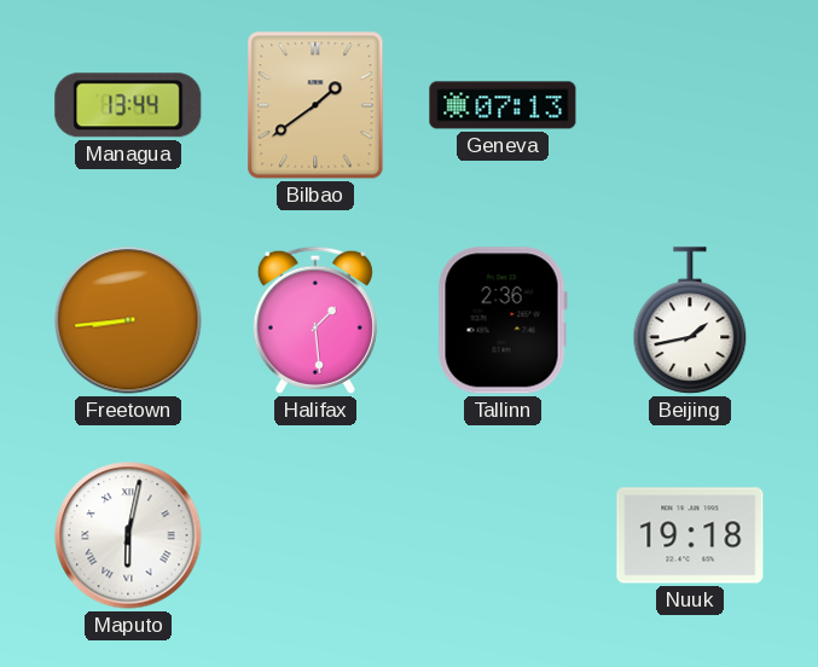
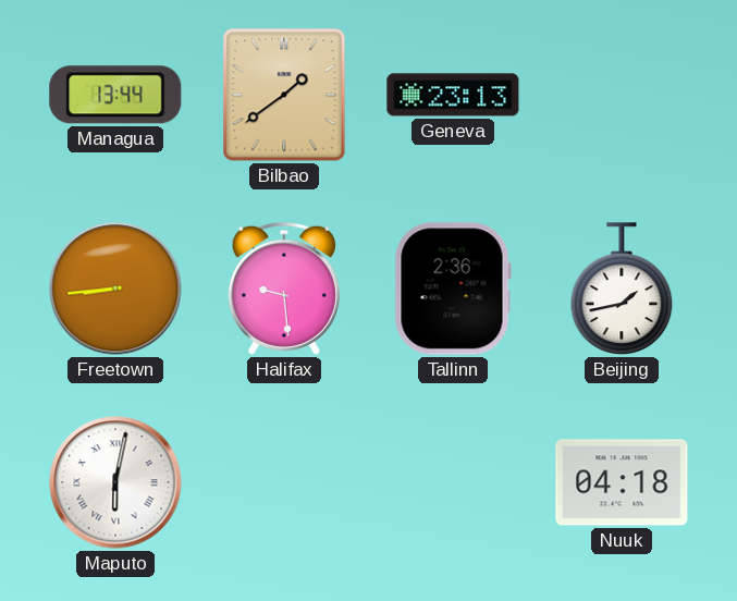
Geneva: 07:13 -> 23:13 (453, 95)
Halifax: 1:29 -> 9:29 (284, 289)
Nuuk: 19:18 -> 04:18 (622, 482)
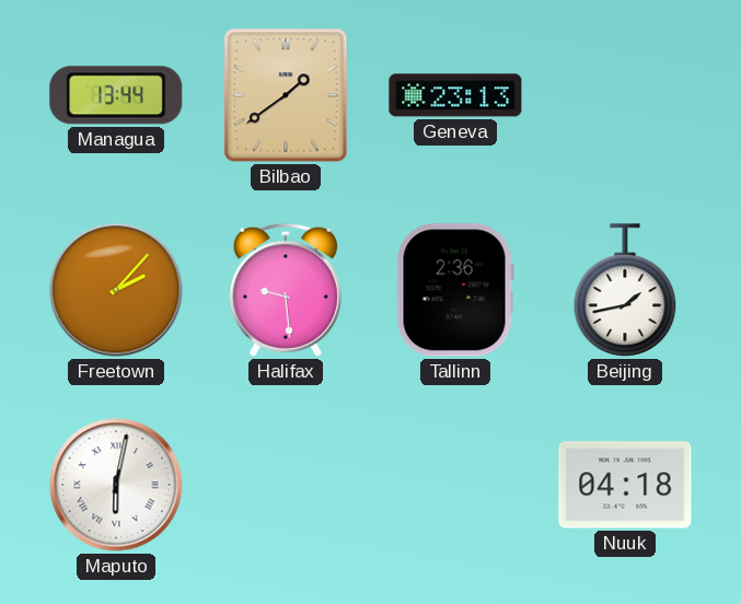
Freetown: 8:44 -> 2:07 (116, 290)
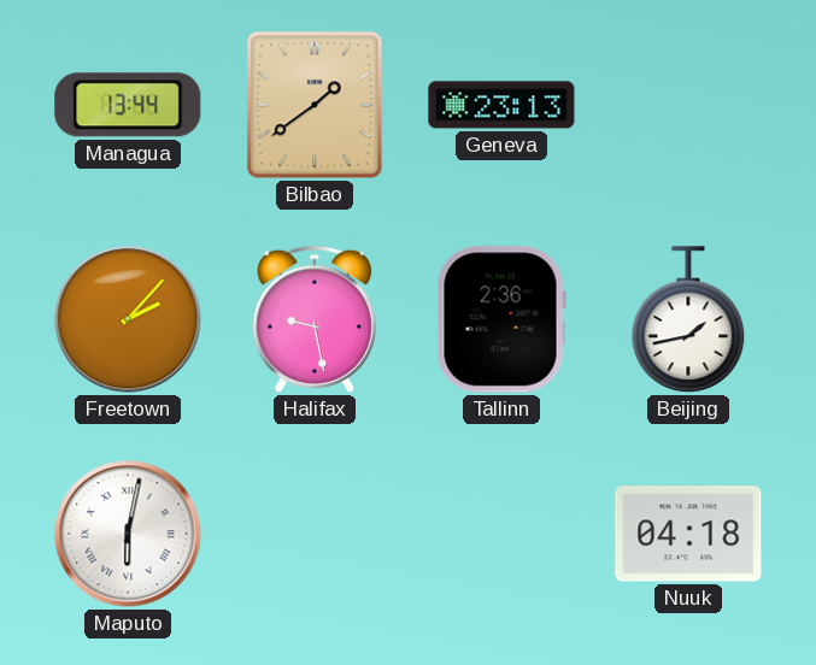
Halifax: 9:29 -> 9:28 (315, 319)
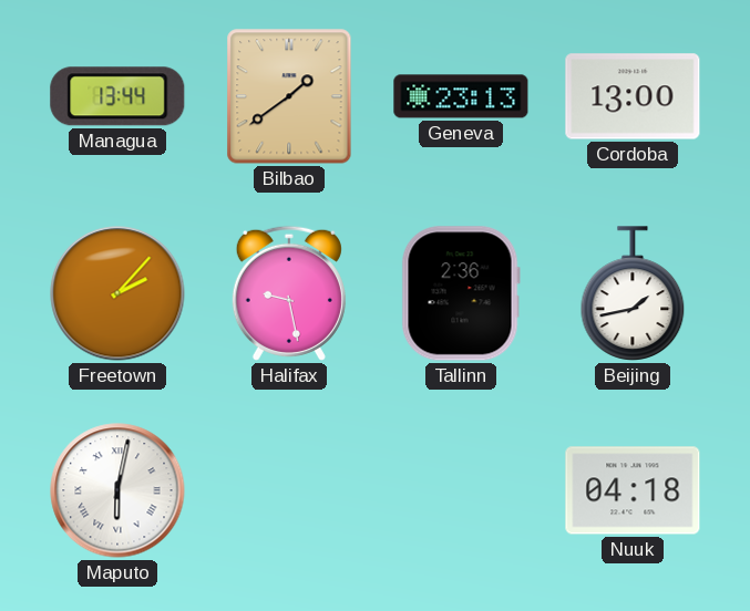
Cordoba: none -> 13:00 (633, 96)
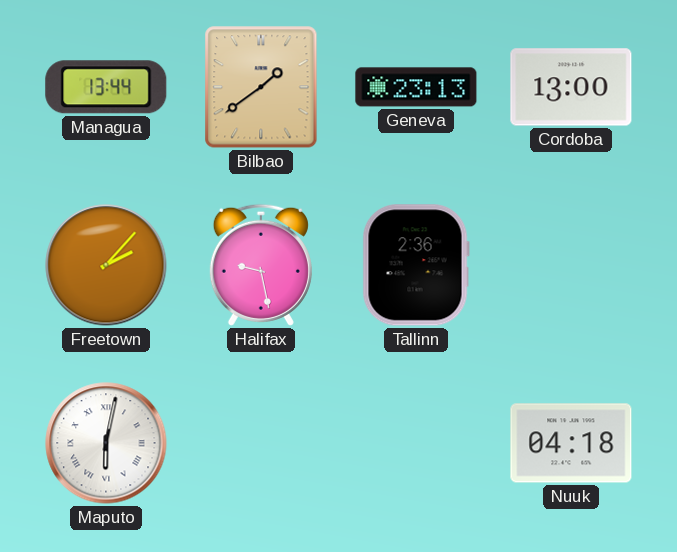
Beijing: 1:43 -> none (633, 293)
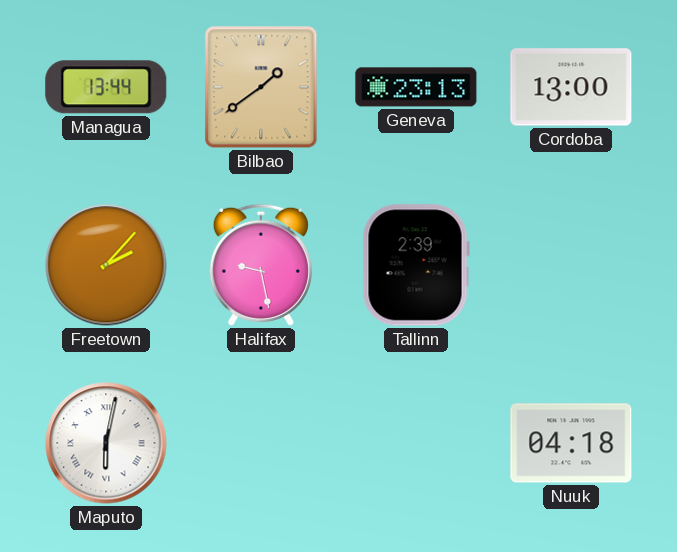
Tallinn: 2:36 -> 2:39 (416, 265)
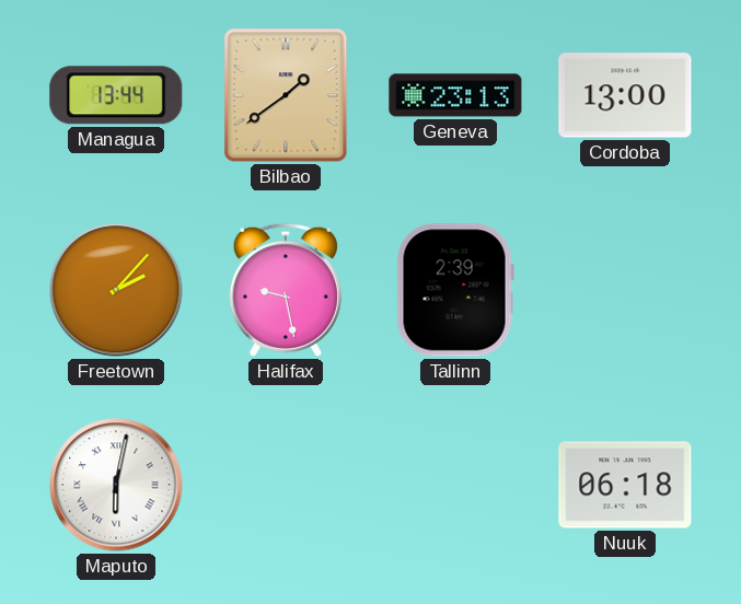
Nuuk: 04:18 -> 06:18 (625, 485)
